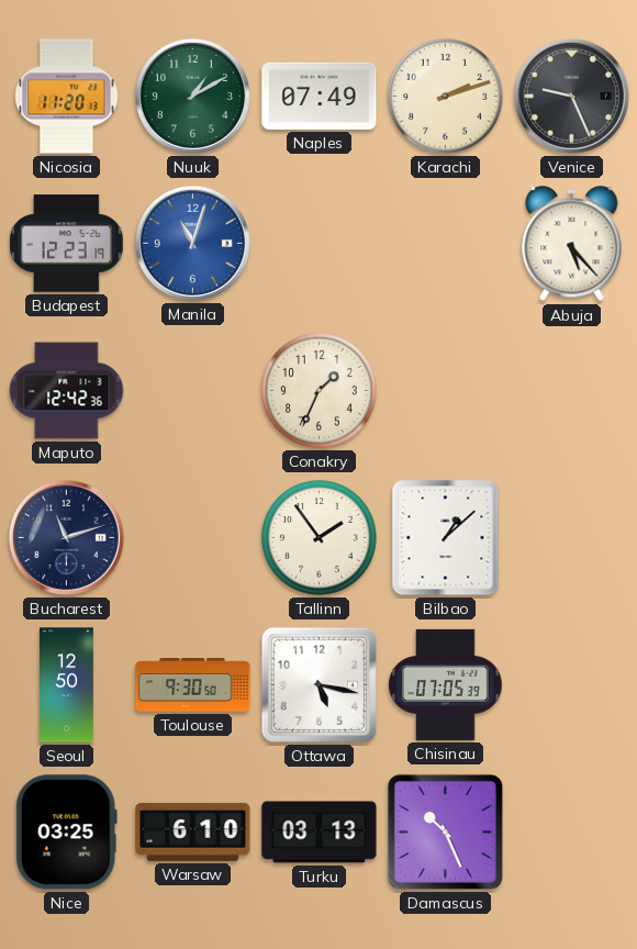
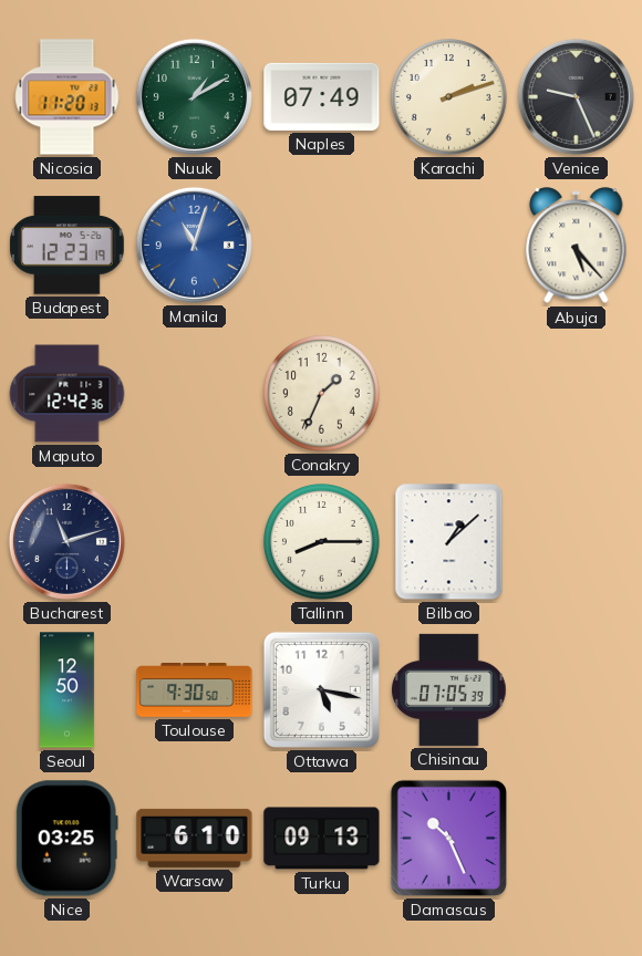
Tallinn: 1:54 -> 8:15 (322, 542)
Turku: 03:13 -> 09:13 (322, 839)
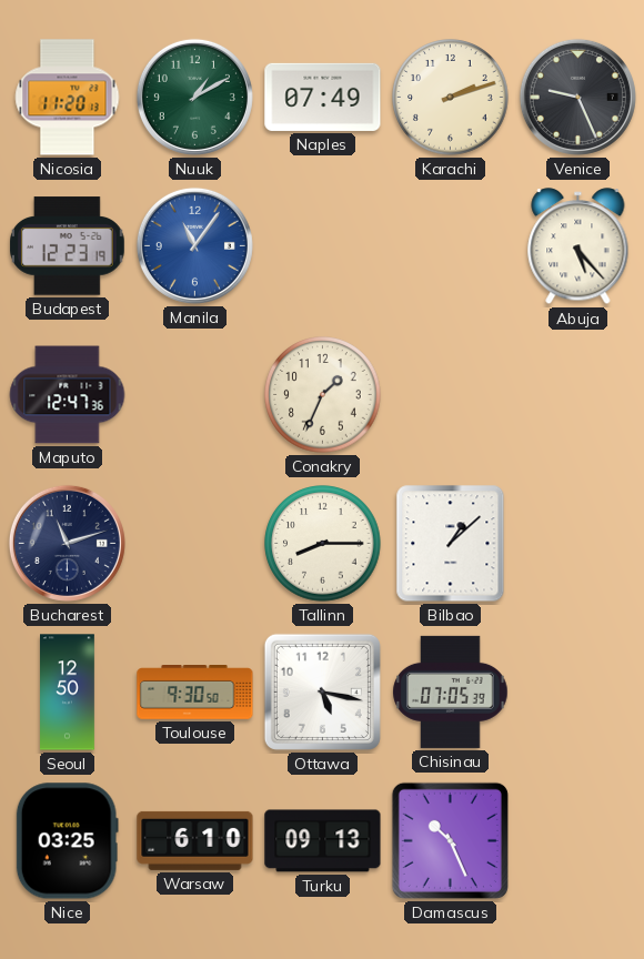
Manila: 11:03 -> 11:06 (194, 245)
Maputo: 12:42 -> 12:47 (68, 395)
